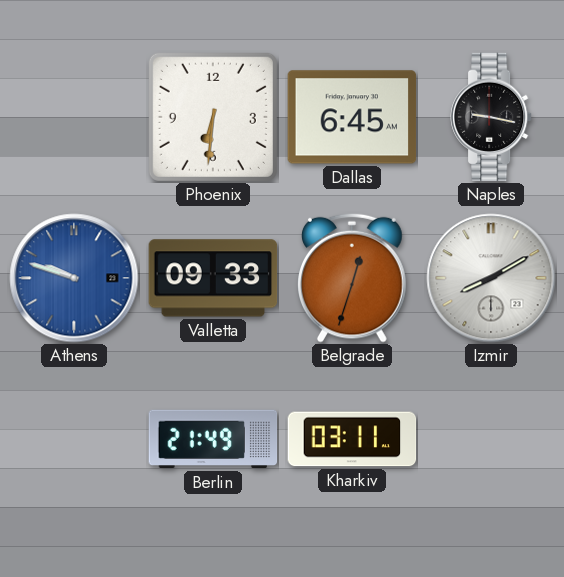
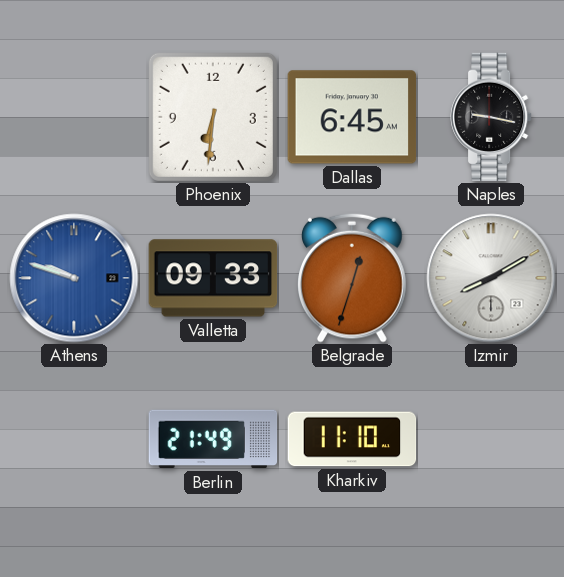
Kharkiv: 03:11 -> 11:10 (352, 439)
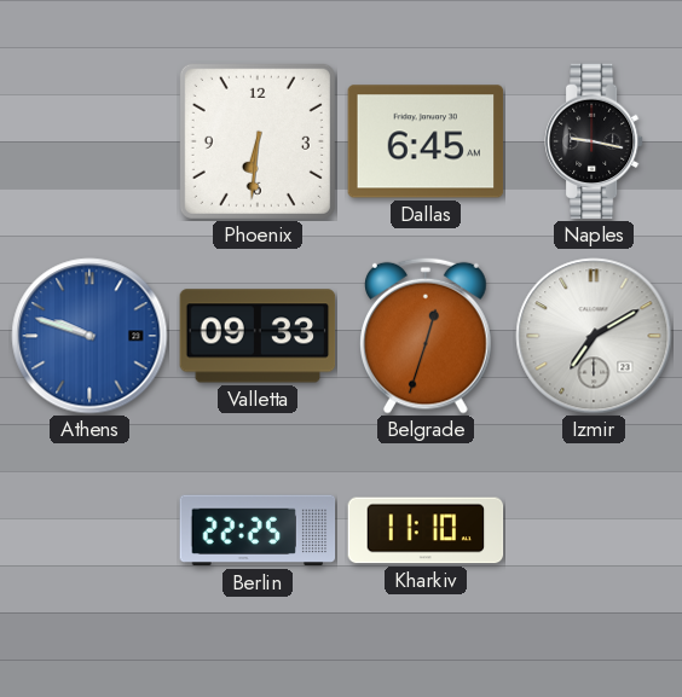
Izmir: 8:10 -> 7:10 (594, 336)
Berlin: 21:49 -> 22:25 (258, 530)
